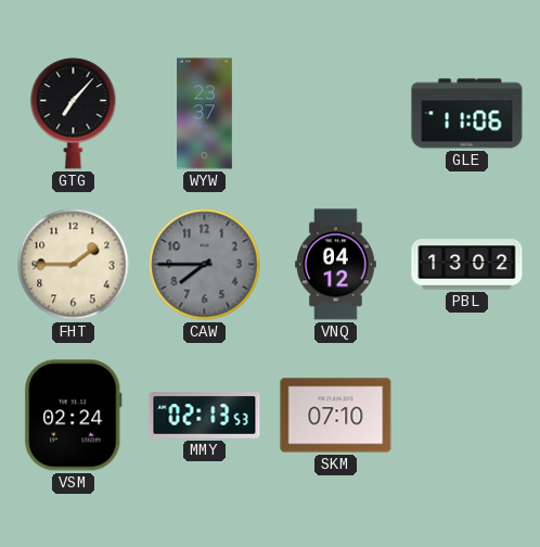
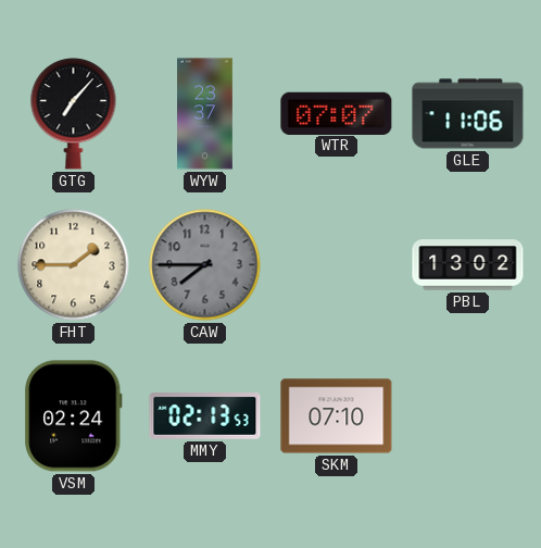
WTR: none -> 07:07 (337, 113)
VNQ: 04:12 -> none (336, 265)
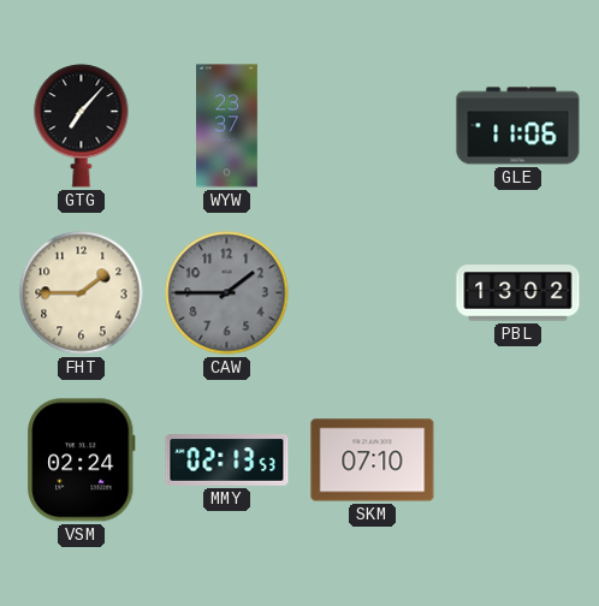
WTR: 07:07 -> none (337, 113)
CAW: 7:45 -> 1:45 (227, 293)
